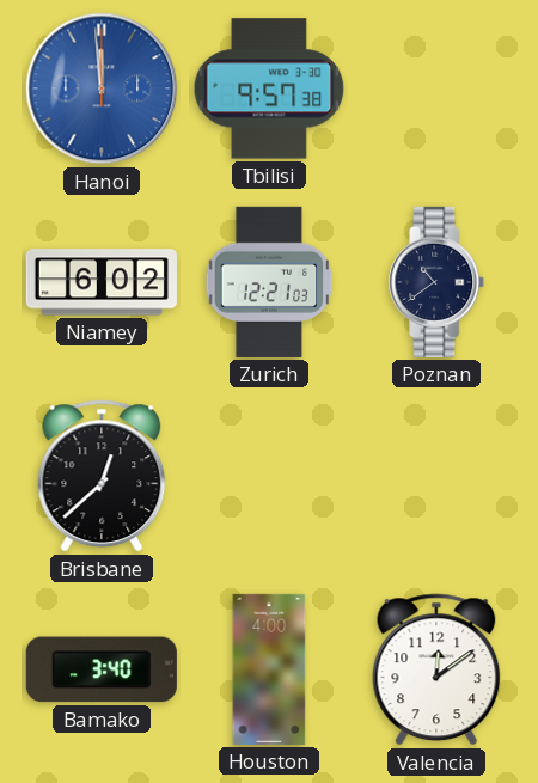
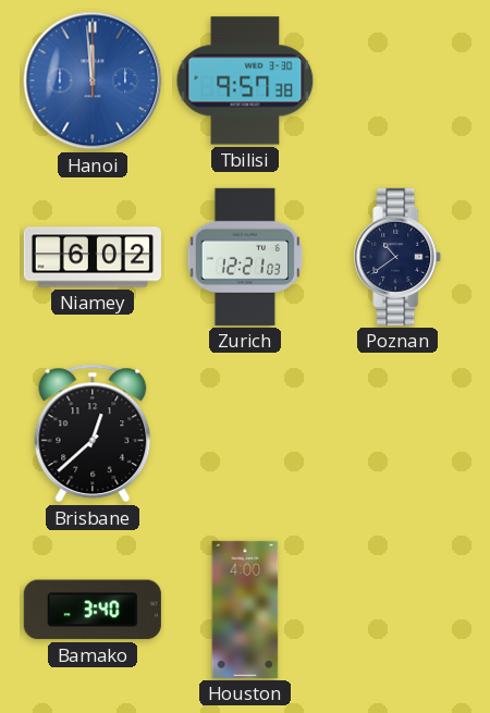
Valencia: 12:09 -> none (436, 669)
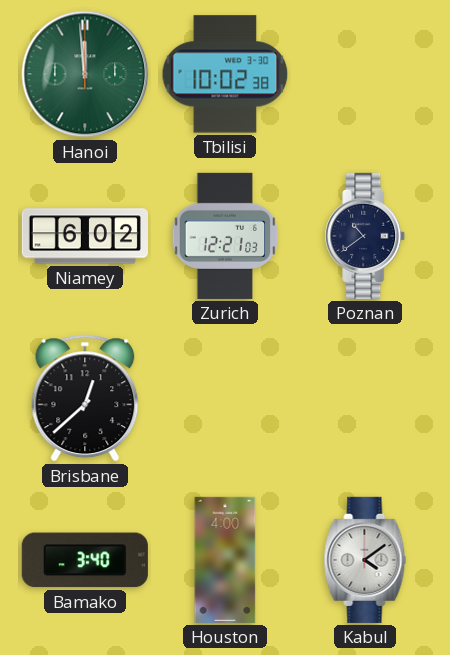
Hanoi dial: blue -> green (85, 74)
Tbilisi: 9:57 -> 10:02 (225, 74)
Kabul: none -> 4:09 (365, 560)
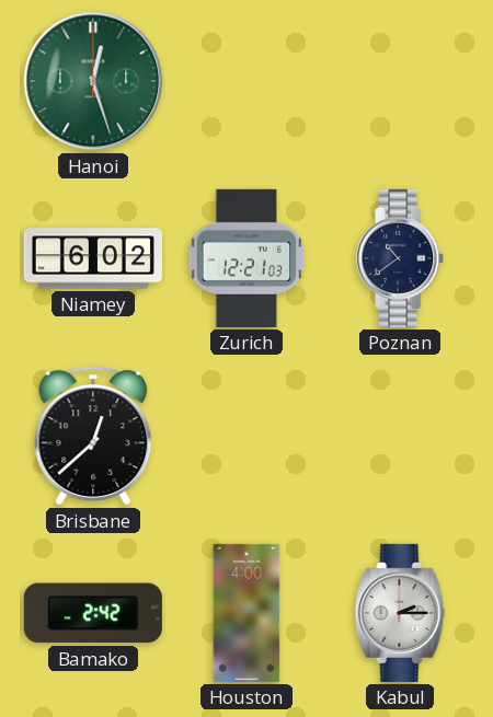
Hanoi: 11:59 -> 12:27 (93, 81)
Tbilisi: 10:02 -> none (225, 74)
Bamako: 3:40 -> 2:42 (93, 613)
Kabul: 4:09 -> 2:15 (400, 613)
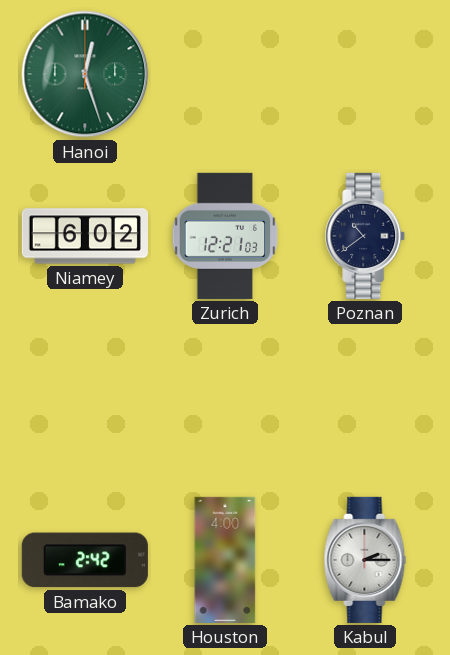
Brisbane: 12:38 -> none (93, 436)
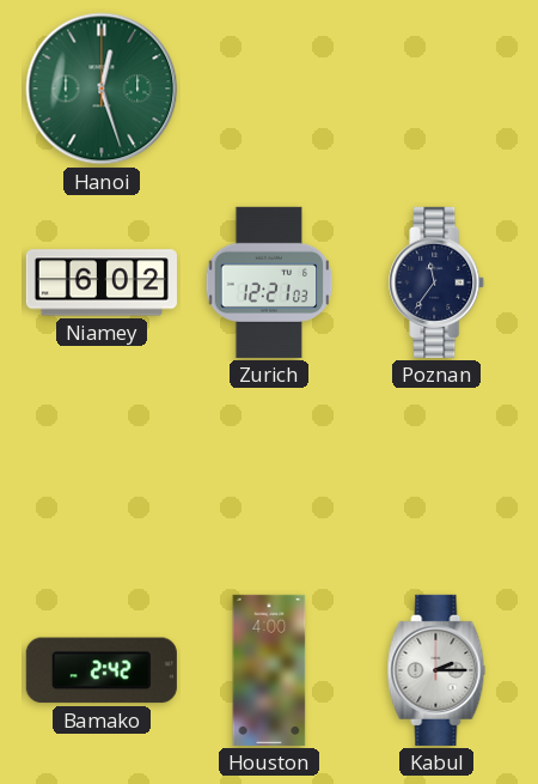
Poznan: 10:39 -> 11:36 (438, 282)
